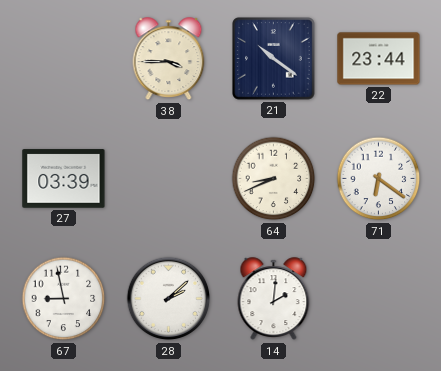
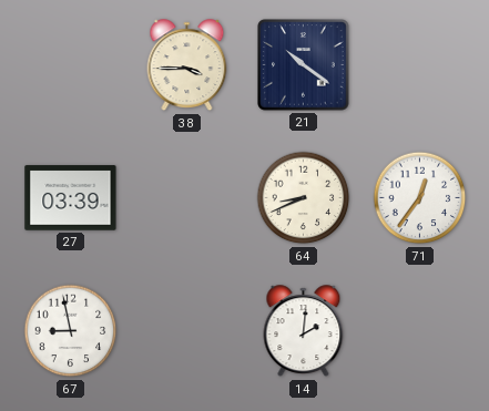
22: 23:44 -> none (379, 59)
71: 6:21 -> 12:36 (420, 198)
28: 2:08 -> none (169, 299)
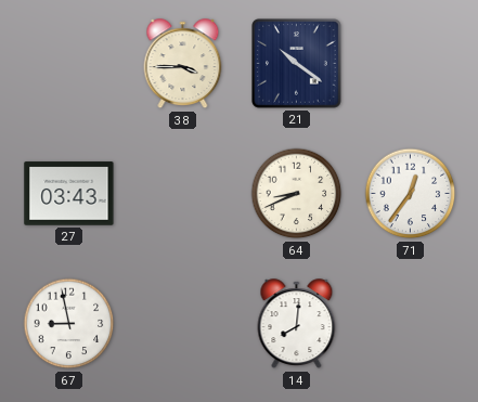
27: 03:39 -> 03:43 (69, 194)
14: 2:01 -> 8:01 (297, 324)
